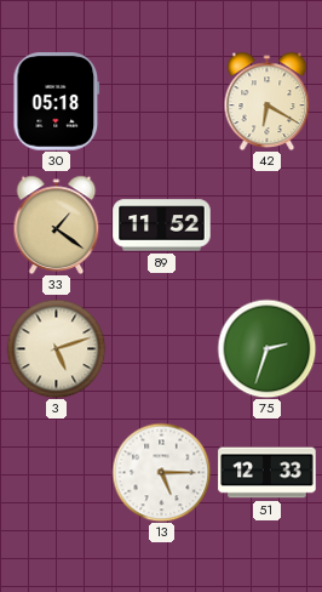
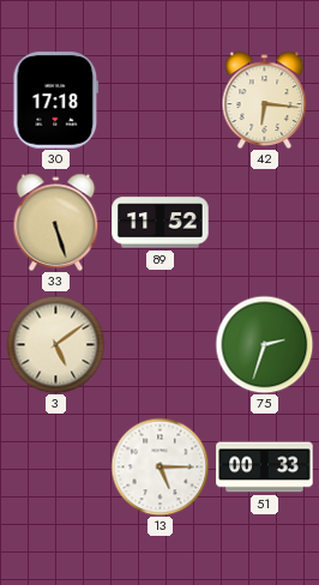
30: 05:18 -> 17:18 (56, 101)
42: 6:20 -> 6:16 (265, 99)
33: 1:21 -> 5:27 (56, 222)
3: 5:12 -> 5:09 (55, 344)
51: 12:33 -> 00:33 (265, 468)
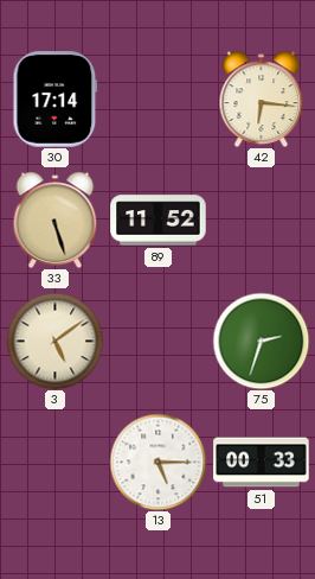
30: 17:18 -> 17:14 (56, 100)
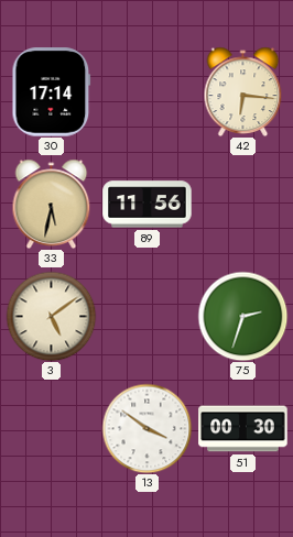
33: 5:27 -> 5:32 (52, 204)
89: 11:52 -> 11:56 (148, 205)
13: 5:15 -> 3:51 (146, 428)
51: 00:33 -> 00:30 (243, 429)
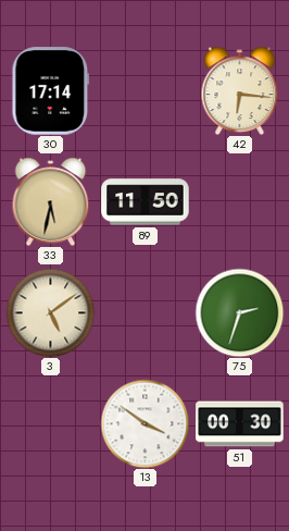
89: 11:56 -> 11:50 (146, 202)
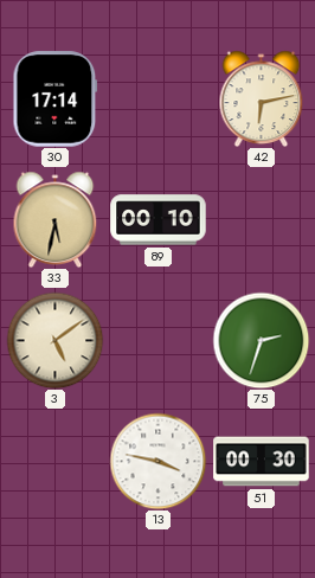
42: 6:16 -> 6:13 (262, 98)
89: 11:50 -> 00:10 (159, 220)
13: 3:51 -> 3:47 (157, 461)
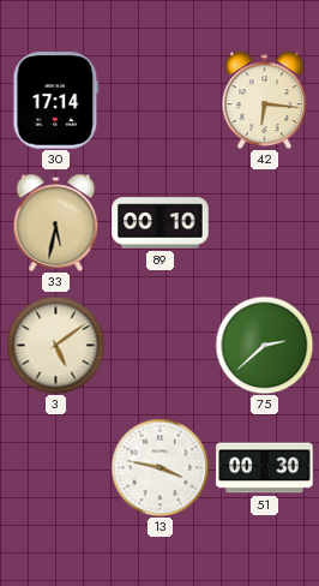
42: 6:13 -> 6:16 (265, 100)
75: 2:33 -> 2:38 (264, 345)
